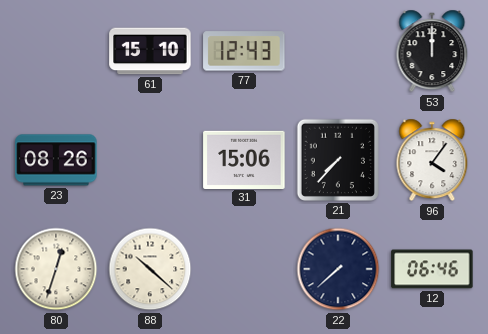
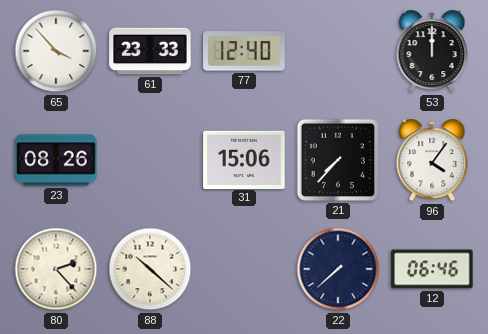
65: none -> 3:53 (56, 51)
61: 15:10 -> 23:33 (150, 51)
77: 12:43 -> 12:40 (244, 51)
80: 12:33 -> 2:23 (56, 269)
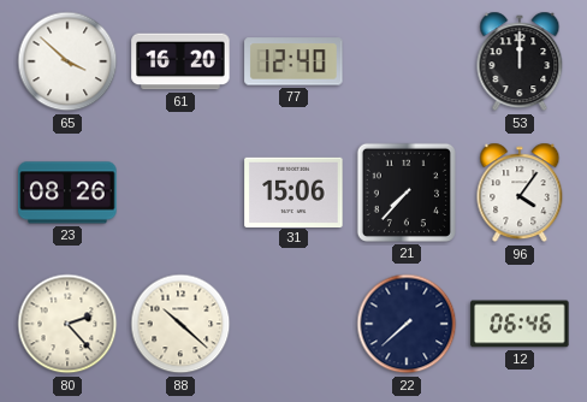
65: 3:53 -> 3:52 (67, 61)
61: 23:33 -> 16:20 (180, 61)
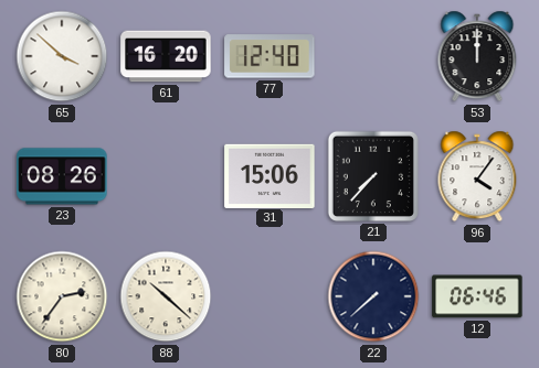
80: 2:23 -> 2:36 (62, 296)
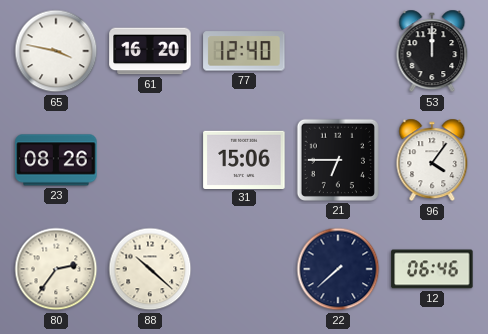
65: 3:52 -> 3:47 (56, 51)
21: 7:37 -> 6:45 (338, 160)
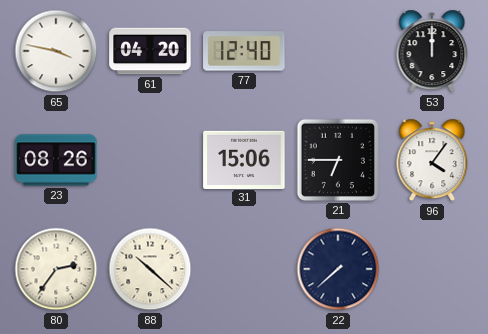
61: 16:20 -> 04:20 (150, 51)
12: 06:46 -> none (432, 269)
